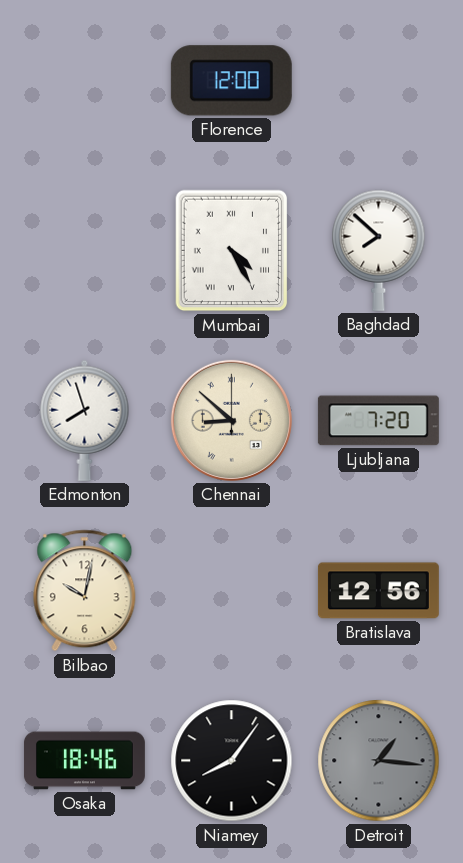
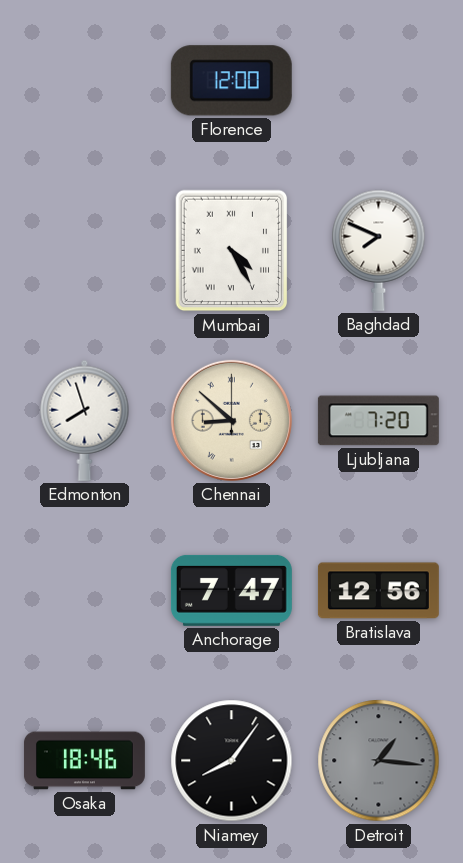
Baghdad: 7:52 -> 7:49 (379, 250)
Bilbao: 10:02 -> none (85, 591)
Anchorage: none -> 7:47 (231, 590)
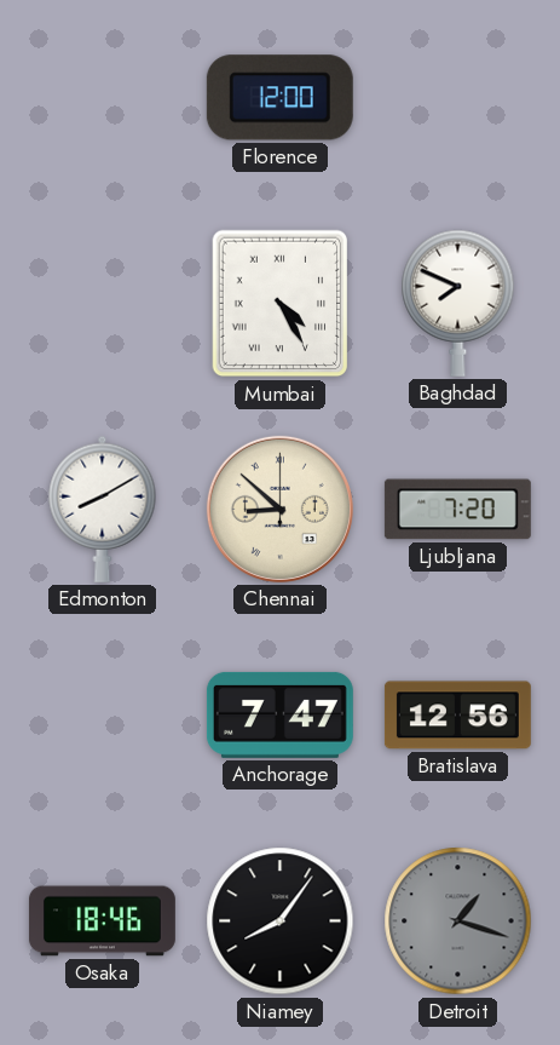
Edmonton: 7:57 -> 8:10 (103, 509)
Detroit: 1:16 -> 1:18 (458, 921)
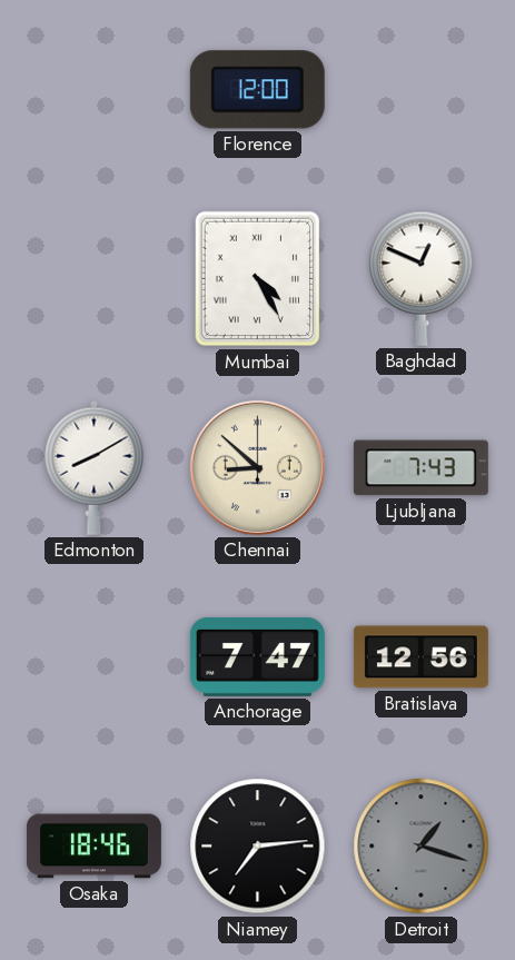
Baghdad: 7:49 -> 12:49 (422, 278)
Ljubljana: 7:20 -> 7:43 (420, 468)
Niamey: 8:06 -> 7:14 (258, 847)
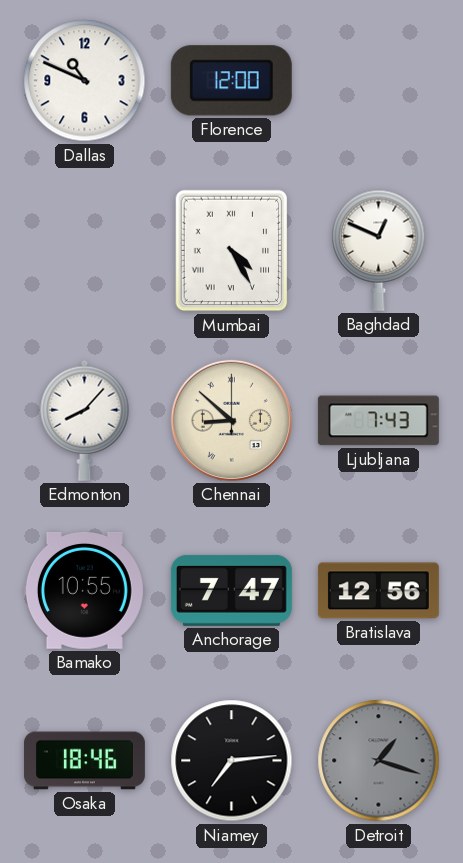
Dallas: none -> 10:49 (85, 81)
Edmonton: 8:10 -> 8:07 (85, 420)
Bamako: none -> 10:55 (84, 590)
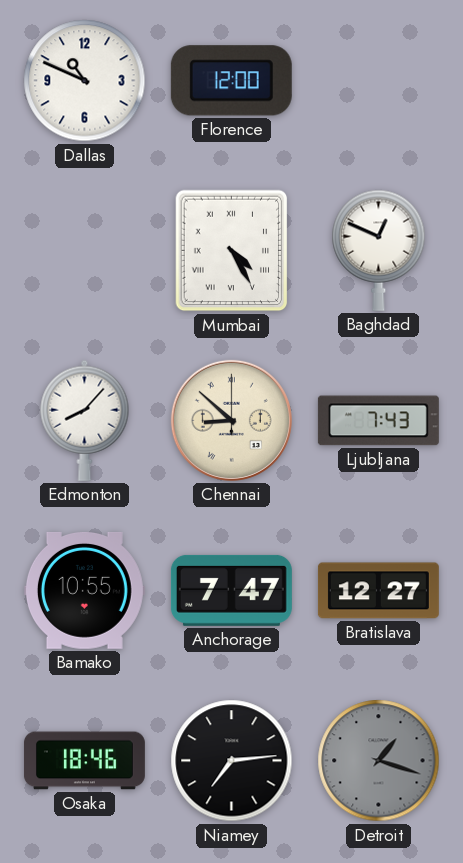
Bratislava: 12:56 -> 12:27 (378, 591)
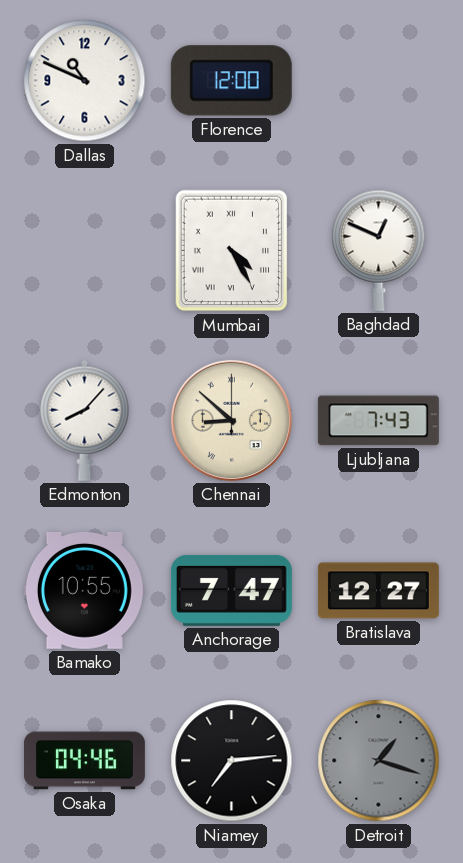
Osaka: 18:46 -> 04:46 (84, 761)
